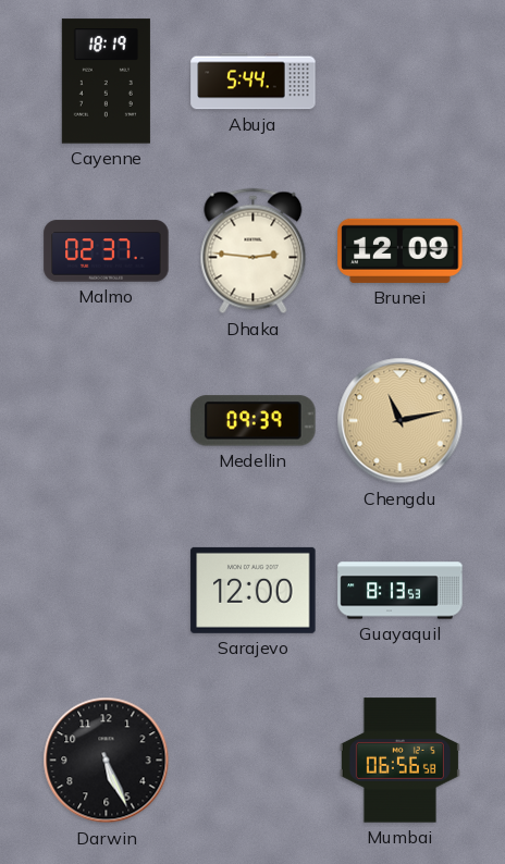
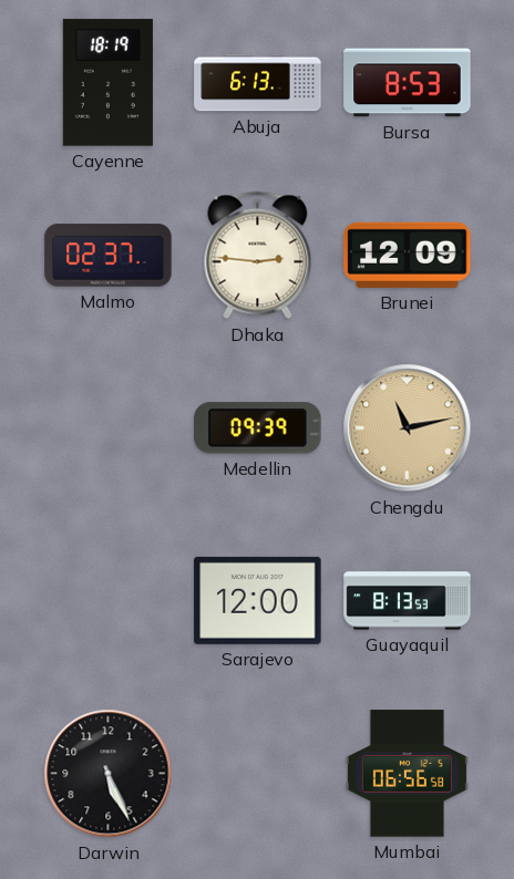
Abuja: 5:44 -> 6:13 (258, 83)
Bursa: none -> 8:53 (408, 83)
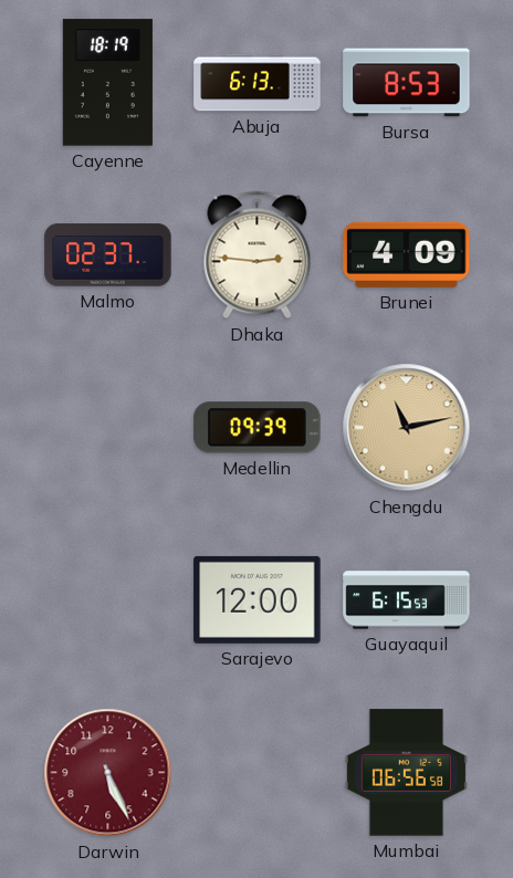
Brunei: 12:09 -> 4:09 (407, 254)
Guayaquil: 8:13 -> 6:15 (407, 600)
Darwin dial: black -> burgundy (108, 773)
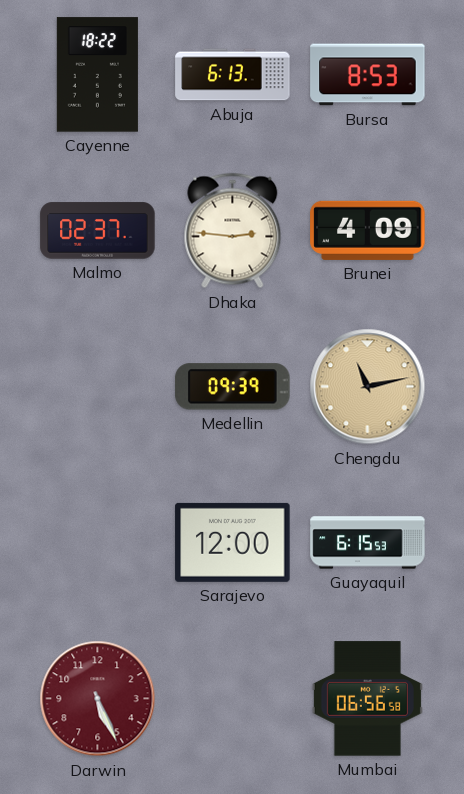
Cayenne: 18:19 -> 18:22 (97, 75)
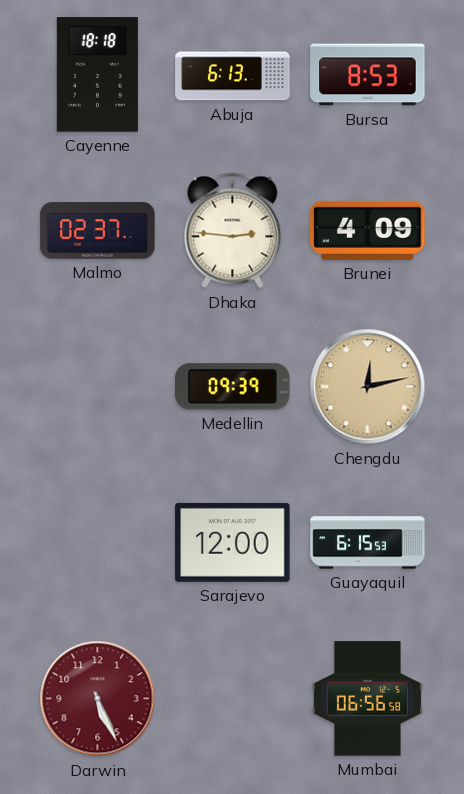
Cayenne: 18:22 -> 18:18 (97, 75)
Chengdu: 11:13 -> 12:13 (368, 387)
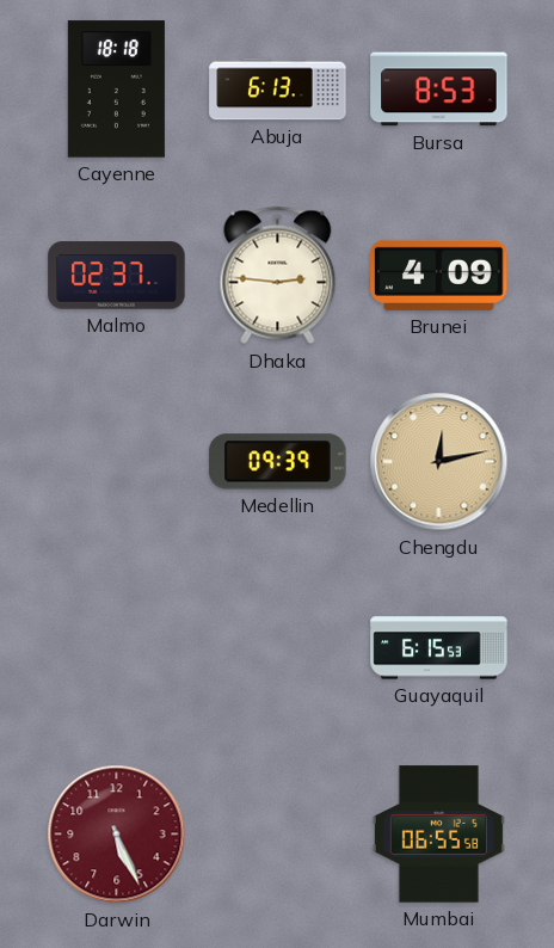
Sarajevo: 12:00 -> none (233, 542)
Mumbai: 06:56 -> 06:55 (438, 835)
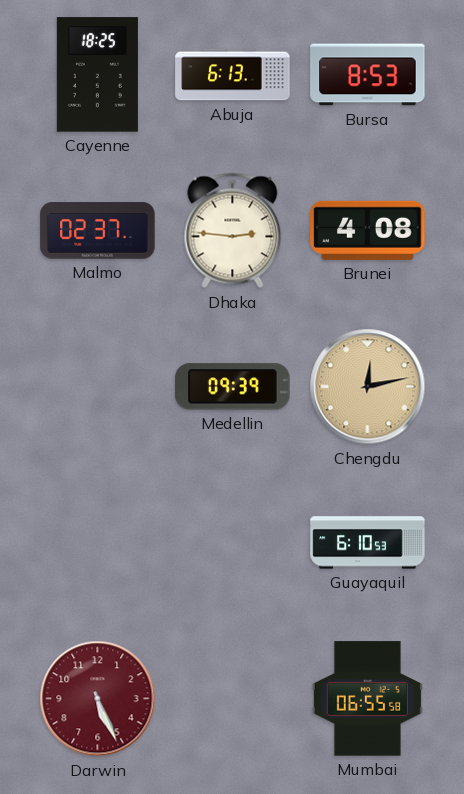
Cayenne: 18:18 -> 18:25 (97, 75)
Brunei: 4:09 -> 4:08 (368, 230)
Guayaquil: 6:15 -> 6:10 (368, 543)
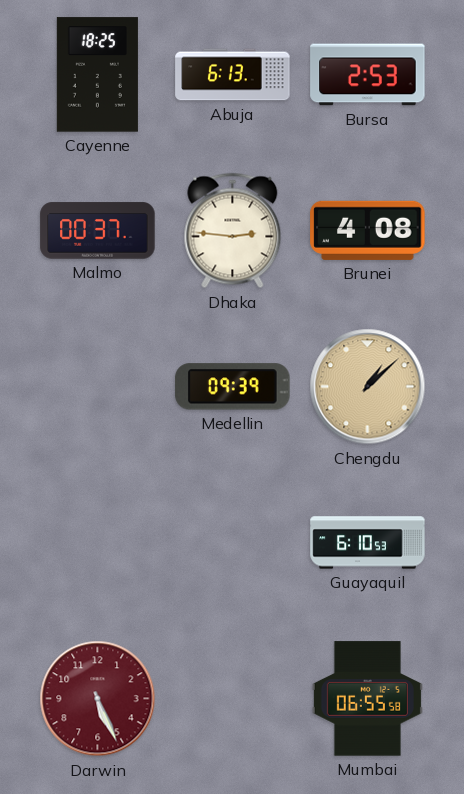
Bursa: 8:53 -> 2:53 (368, 75)
Malmo: 02:37 -> 00:37 (98, 231)
Chengdu: 12:13 -> 1:08 (368, 387)
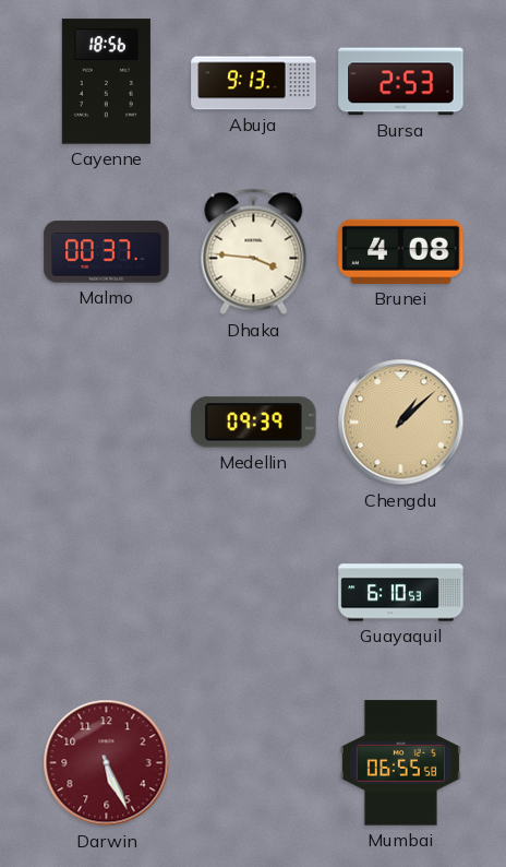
Cayenne: 18:25 -> 18:56 (106, 82)
Abuja: 6:13 -> 9:13 (254, 82)
Dhaka: 2:46 -> 3:46 (254, 252)
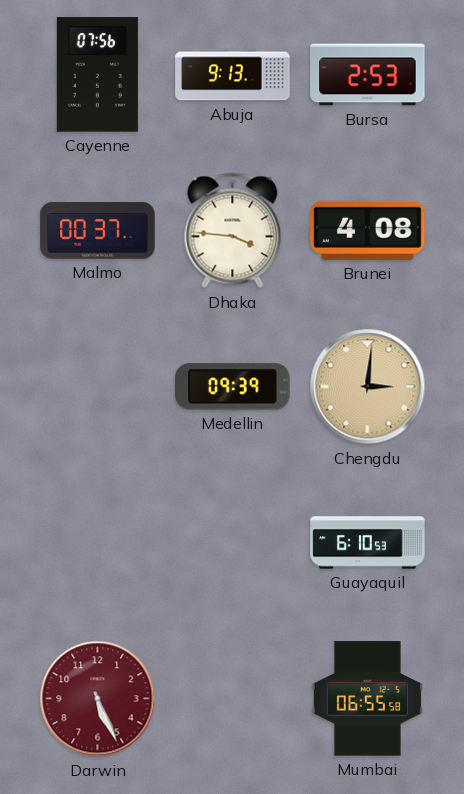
Cayenne: 18:56 -> 07:56 (97, 75)
Chengdu: 1:08 -> 3:01 (368, 387)
